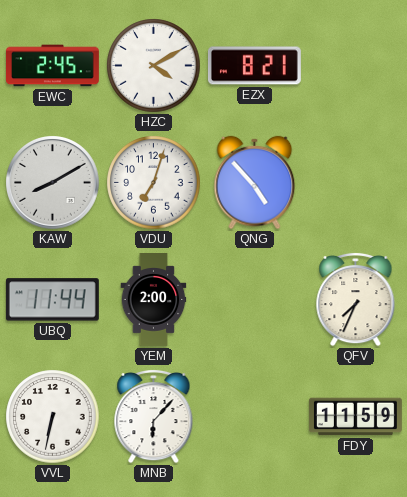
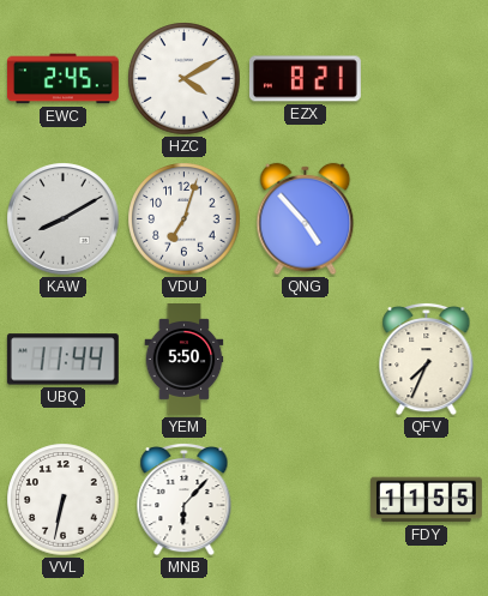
YEM: 2:00 -> 5:50 (185, 360)
FDY: 11:59 -> 11:55 (426, 500)
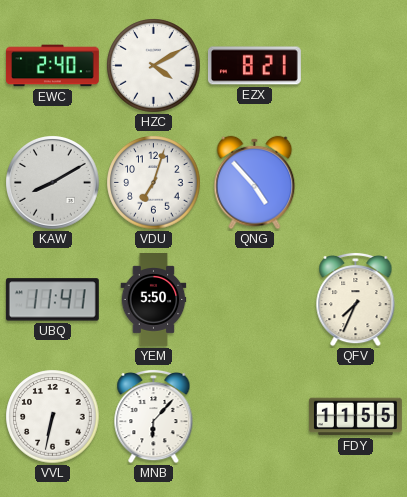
EWC: 2:45 -> 2:40 (52, 66)
UBQ: 11:44 -> 11:41 (52, 300)
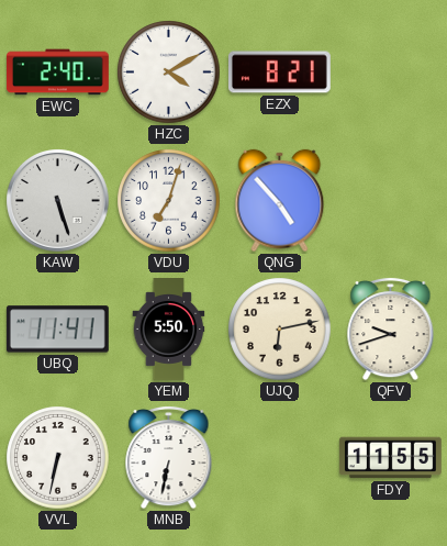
KAW: 8:10 -> 5:27 (58, 201)
UJQ: none -> 6:13 (280, 330)
QFV: 7:34 -> 9:42 (391, 328)
MNB: 6:07 -> 6:32 (169, 457)
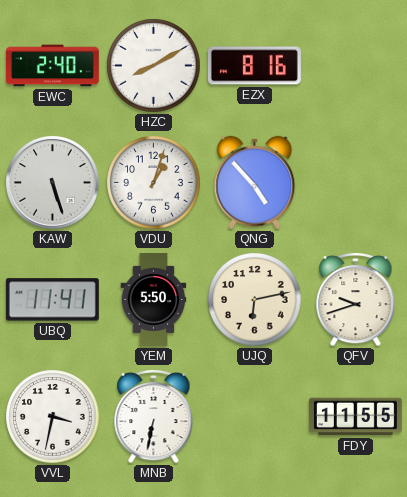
HZC: 4:10 -> 8:10 (154, 66)
EZX: 8:21 -> 8:16 (254, 66)
VDU: 7:03 -> 1:03 (154, 183)
VVL: 6:32 -> 3:32 (53, 417)
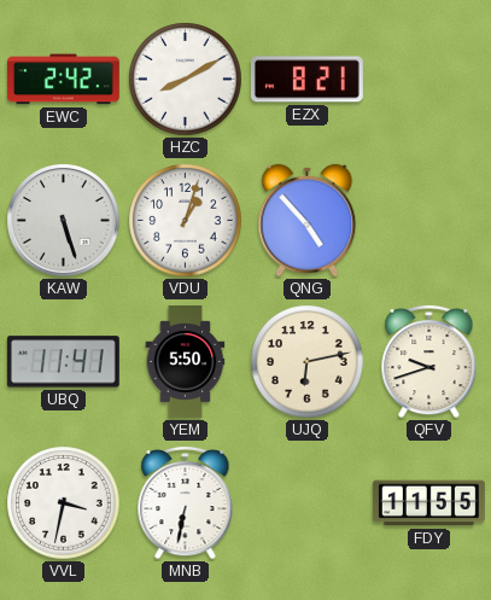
EWC: 2:40 -> 2:42 (63, 80)
EZX: 8:16 -> 8:21 (306, 80)
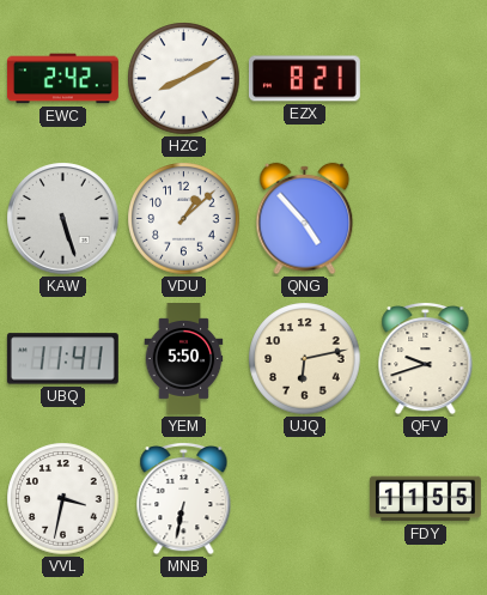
VDU: 1:03 -> 1:08 (184, 219)
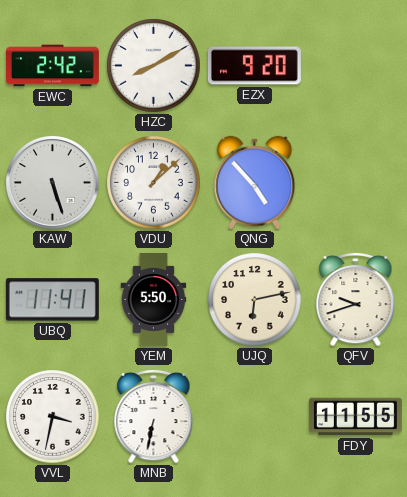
EZX: 8:21 -> 9:20 (254, 66)
